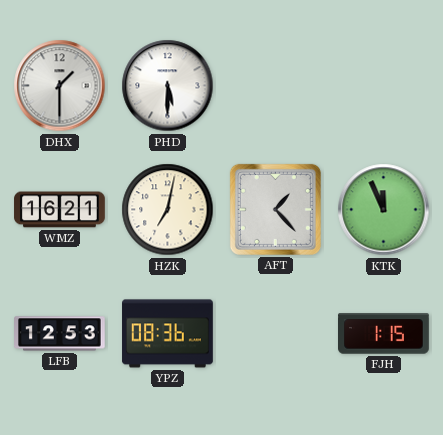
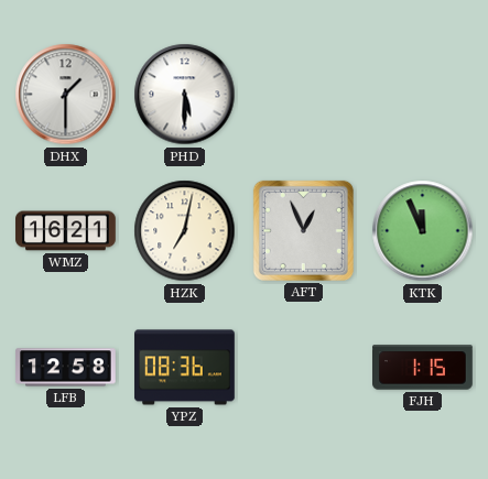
AFT: 1:23 -> 12:56 (303, 230)
LFB: 12:53 -> 12:58 (66, 368)
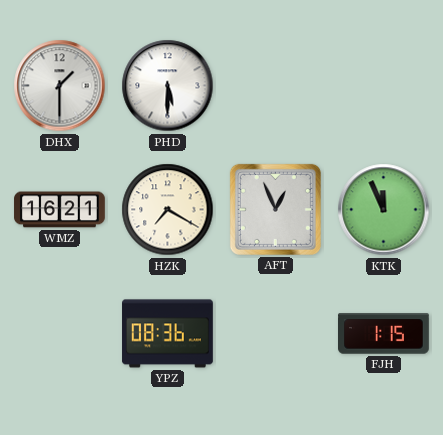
HZK: 7:02 -> 7:20 (168, 210)
LFB: 12:58 -> none (66, 368)
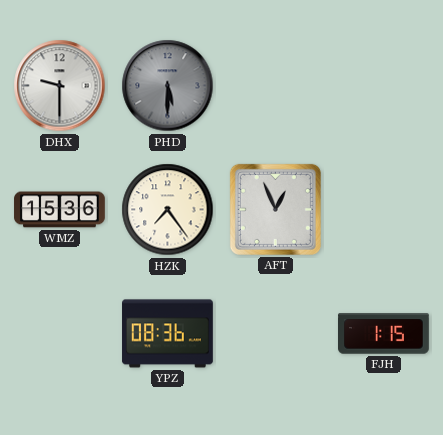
DHX: 1:30 -> 9:30 (60, 86)
PHD dial: white -> grey (168, 86)
WMZ: 16:21 -> 15:36 (60, 210)
HZK: 7:20 -> 7:24 (168, 210)
KTK: 11:56 -> none (384, 210)
